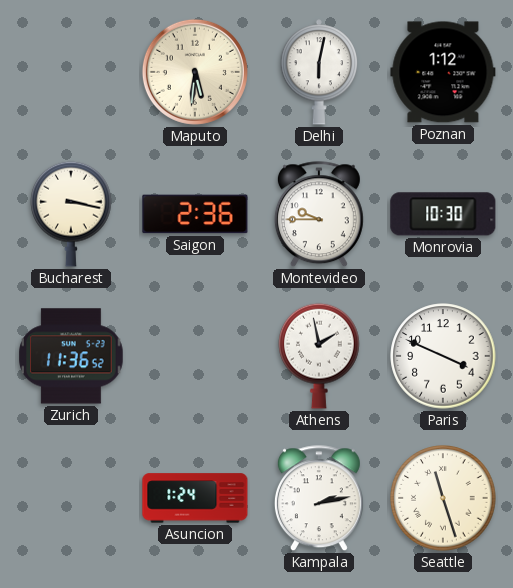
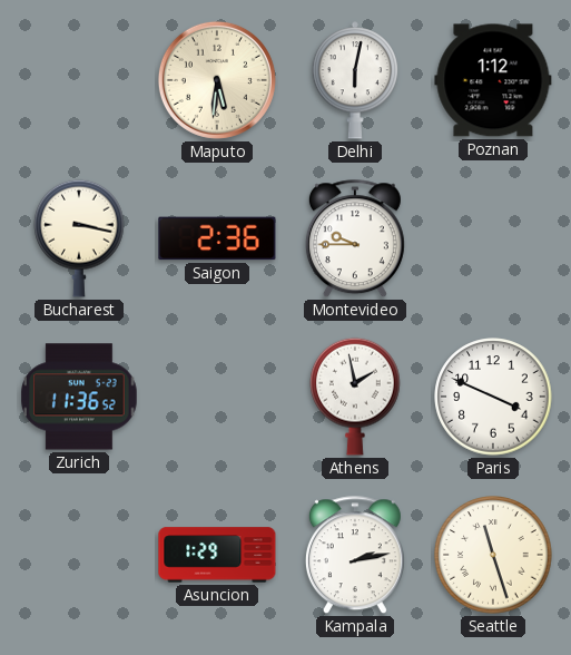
Monrovia: 10:30 -> none (443, 214)
Asuncion: 1:24 -> 1:29 (217, 555)
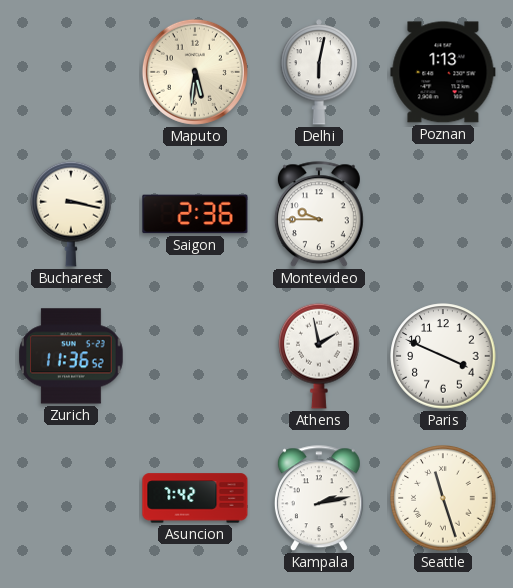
Poznan: 1:12 -> 1:13 (443, 72)
Asuncion: 1:29 -> 7:42 (195, 498)
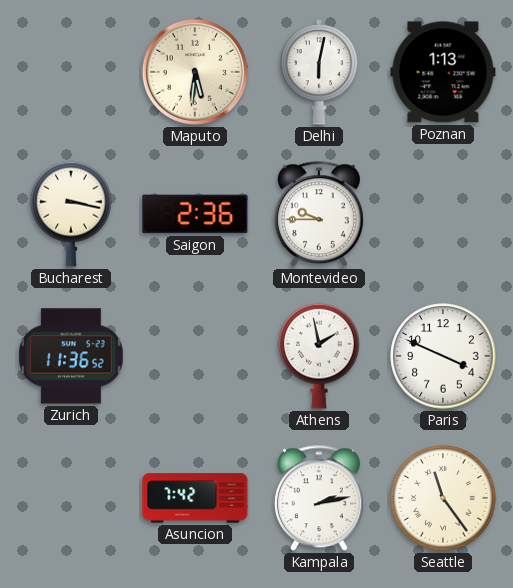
Seattle: 11:27 -> 11:24 (443, 498)
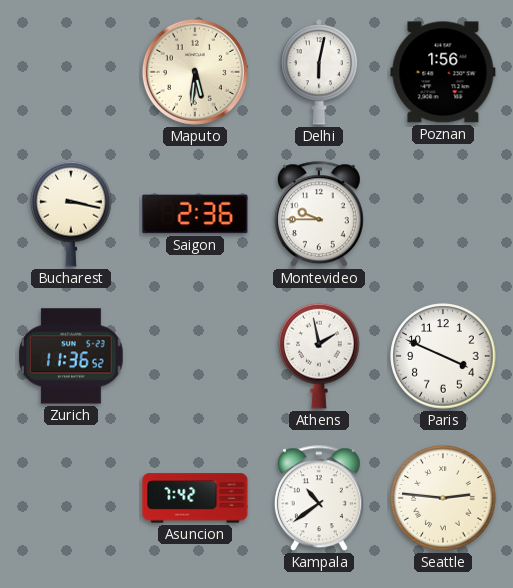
Poznan: 1:13 -> 1:56 (443, 72)
Kampala: 2:13 -> 10:39 (319, 499)
Seattle: 11:24 -> 2:46 (443, 498)
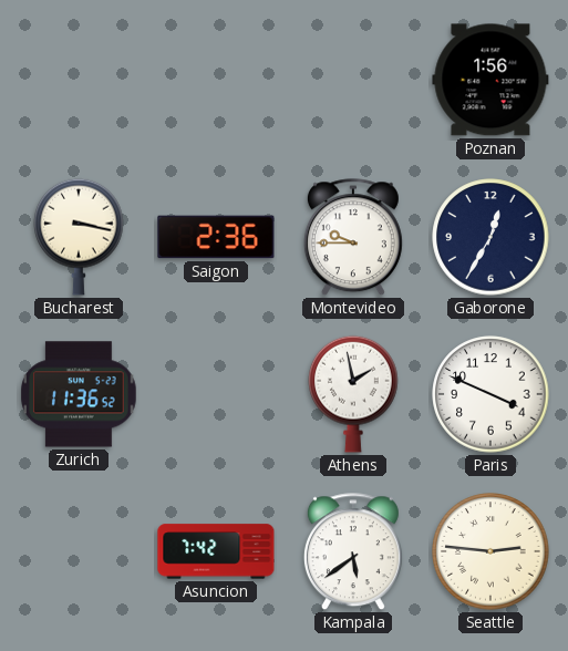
Maputo: 5:31 -> none (195, 72)
Delhi: 6:02 -> none (319, 72)
Gaborone: none -> 12:35 (490, 237)
Kampala: 10:39 -> 5:39 (353, 552)
